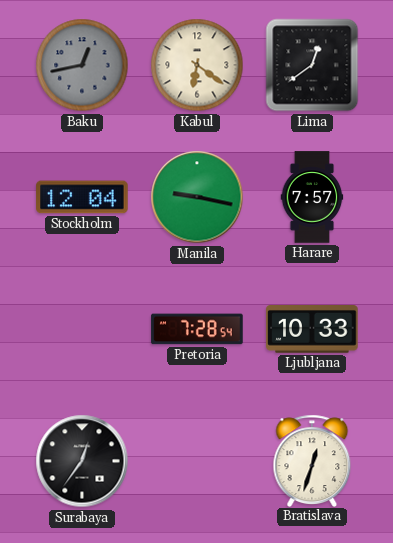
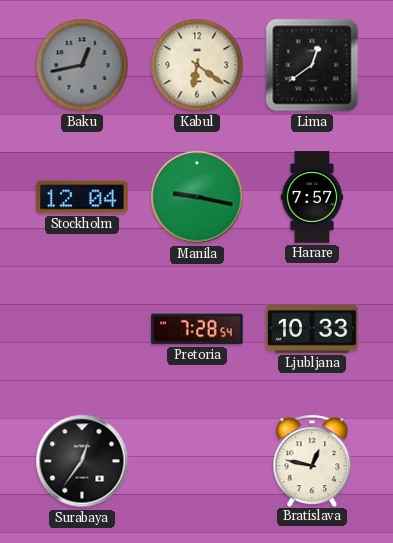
Bratislava: 12:33 -> 12:47 (312, 460)
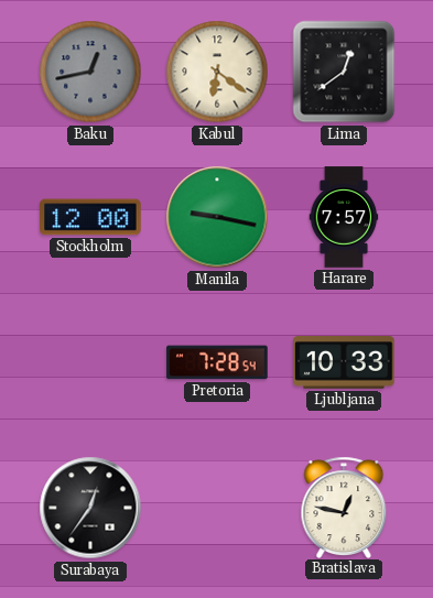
Stockholm: 12:04 -> 12:00 (90, 217)
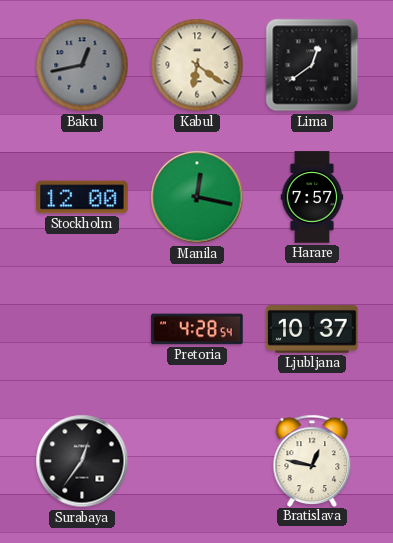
Manila: 9:17 -> 12:17 (197, 197)
Pretoria: 7:28 -> 4:28 (197, 329)
Ljubljana: 10:33 -> 10:37 (312, 330)
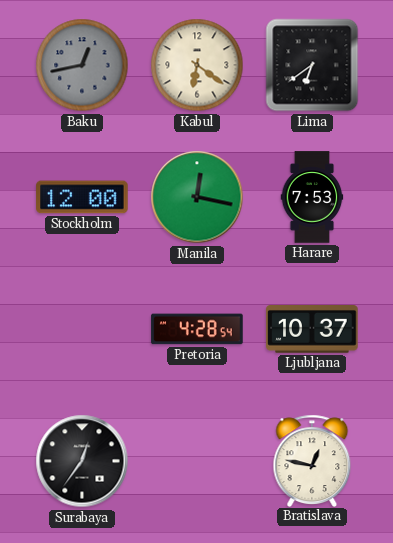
Lima: 12:39 -> 6:39 (312, 65)
Harare: 7:57 -> 7:53 (312, 197)
